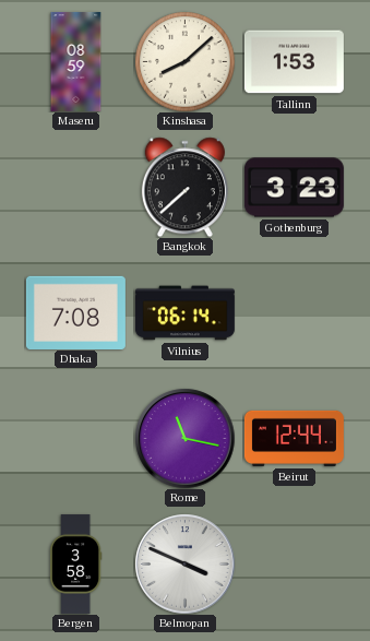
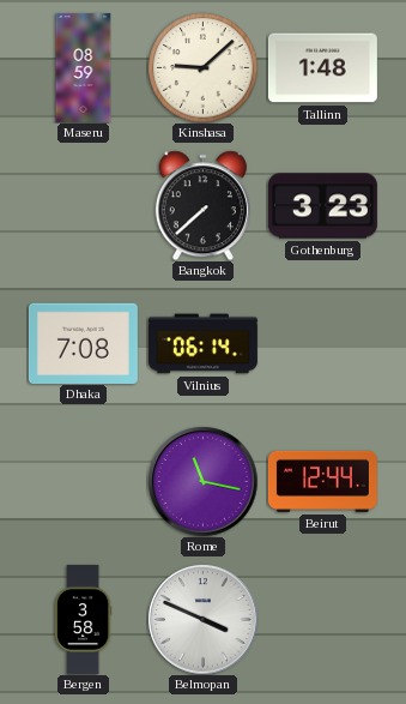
Kinshasa: 8:08 -> 9:08 (202, 67)
Tallinn: 1:53 -> 1:48 (322, 68)
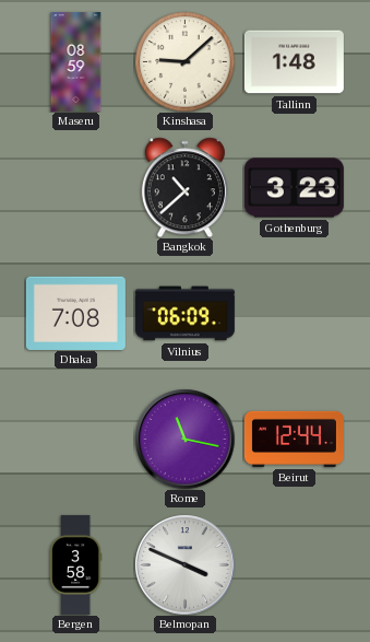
Bangkok: 7:38 -> 10:38 (184, 187)
Vilnius: 06:14 -> 06:09 (184, 314)
